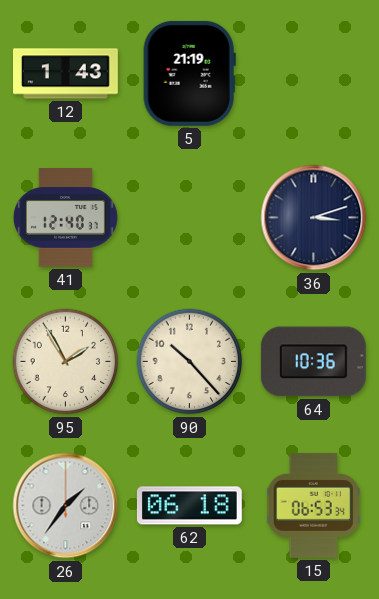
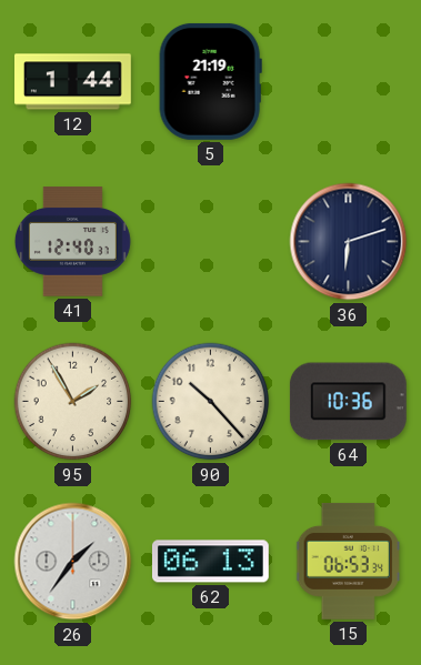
12: 1:43 -> 1:44 (73, 82)
36: 3:12 -> 6:12 (349, 242)
62: 06:18 -> 06:13 (210, 562)
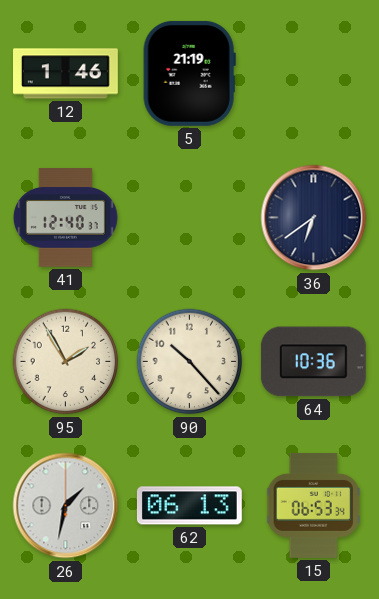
12: 1:44 -> 1:46 (66, 74)
36: 6:12 -> 6:39 (314, 218)
26: 1:36 -> 1:32 (66, 506)
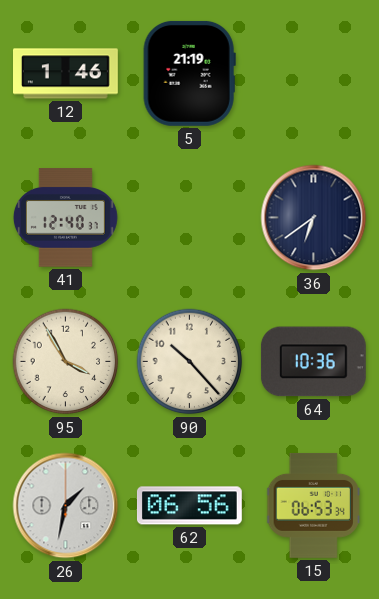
95: 1:55 -> 3:55 (66, 362)
62: 06:13 -> 06:56 (189, 506)
